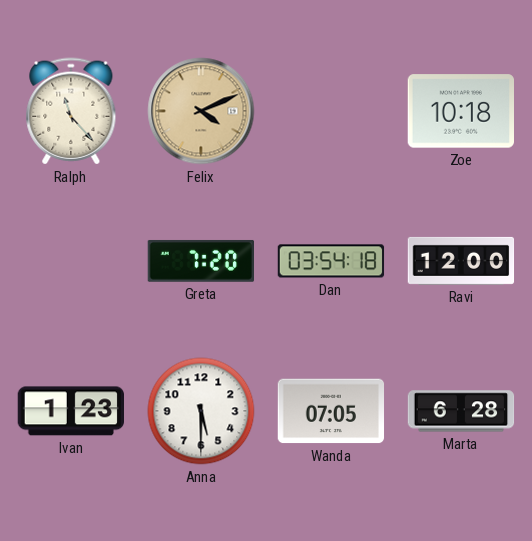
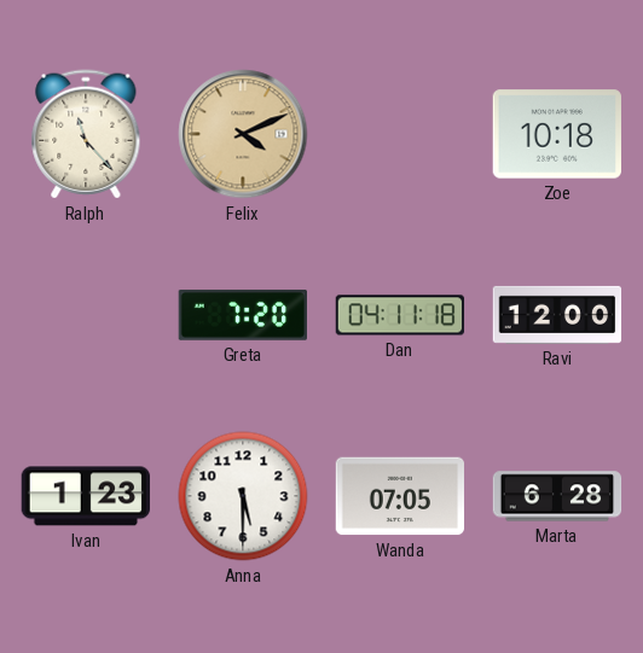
Dan: 03:54 -> 04:11 (400, 315)
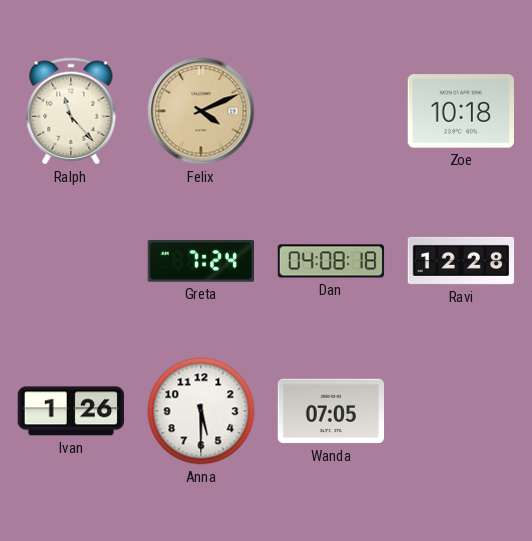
Greta: 7:20 -> 7:24 (200, 261)
Dan: 04:11 -> 04:08 (331, 261)
Ravi: 12:00 -> 12:28 (461, 261)
Ivan: 1:23 -> 1:26 (70, 411)
Marta: 6:28 -> none (557, 496)
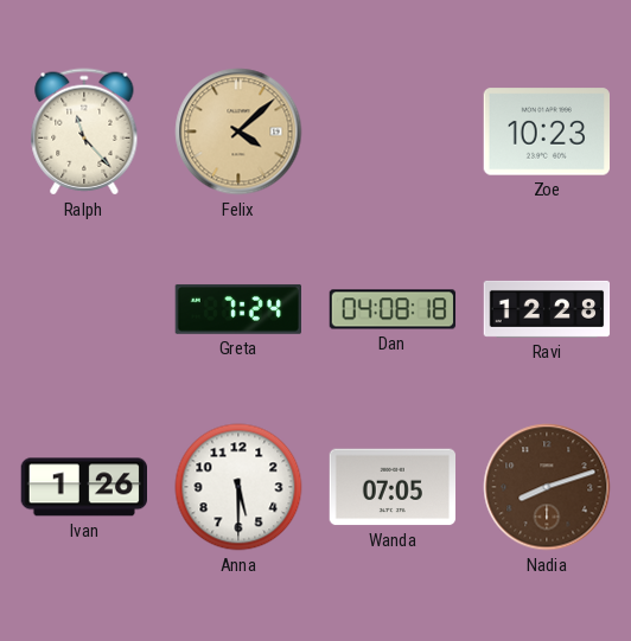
Felix: 4:11 -> 4:08 (238, 132)
Zoe: 10:18 -> 10:23 (546, 132)
Nadia: none -> 8:12 (547, 487)
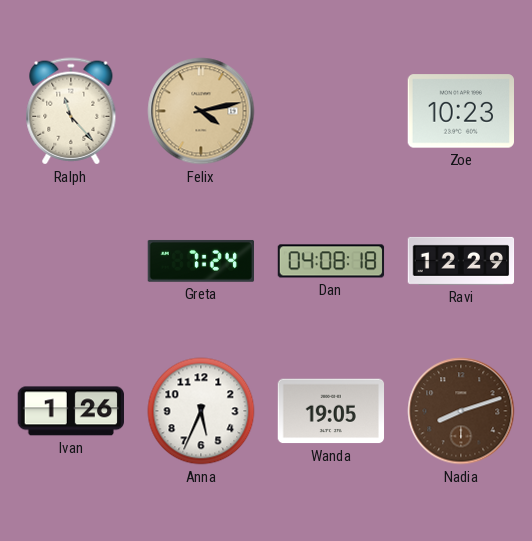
Felix: 4:08 -> 4:13 (201, 111)
Ravi: 12:28 -> 12:29 (461, 261)
Anna: 5:30 -> 5:34 (201, 411)
Wanda: 07:05 -> 19:05 (331, 411)
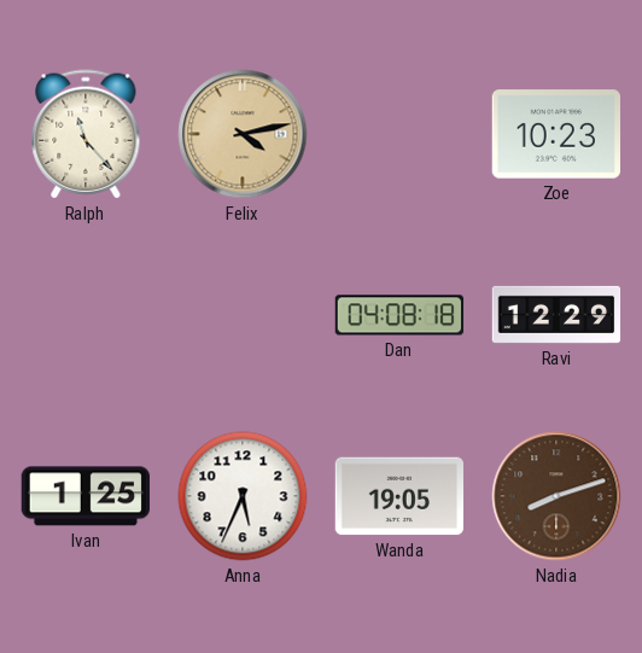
Greta: 7:24 -> none (200, 261)
Ivan: 1:26 -> 1:25 (84, 496)
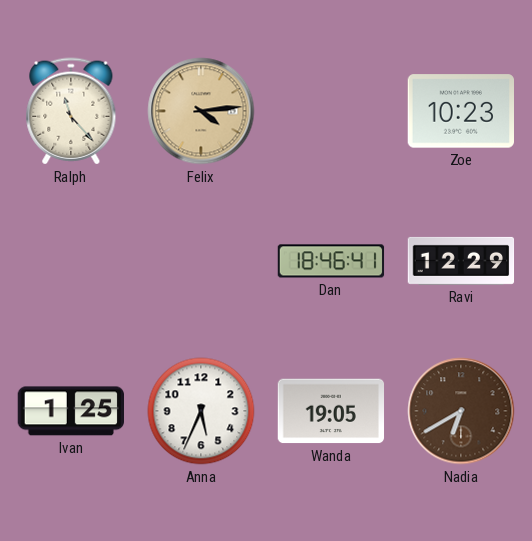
Felix: 4:13 -> 4:14 (201, 111)
Dan: 04:08 -> 18:46 (331, 261)
Nadia: 8:12 -> 6:40 (461, 411)
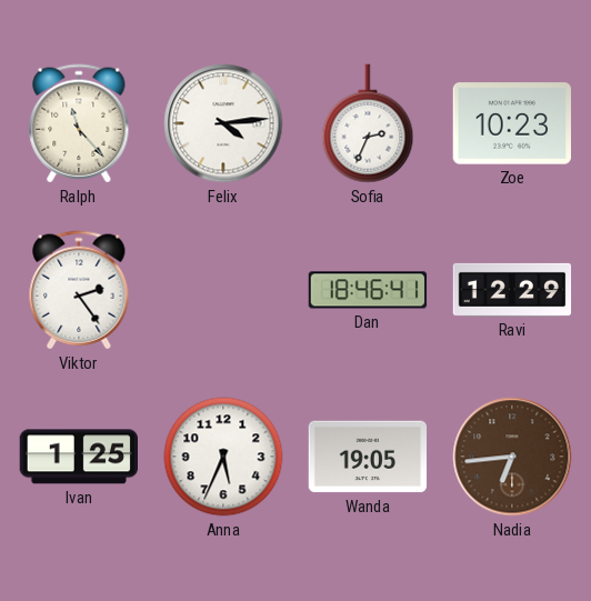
Felix dial: champagne -> white (223, 123)
Sofia: none -> 2:34 (368, 123)
Viktor: none -> 2:24 (79, 290)
Nadia: 6:40 -> 6:44 (512, 457)
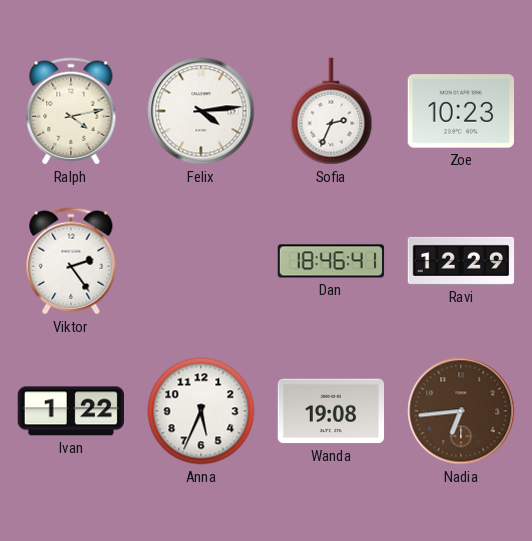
Ralph: 11:23 -> 4:13 (71, 111)
Ivan: 1:25 -> 1:22 (70, 411)
Wanda: 19:05 -> 19:08 (331, 411)
